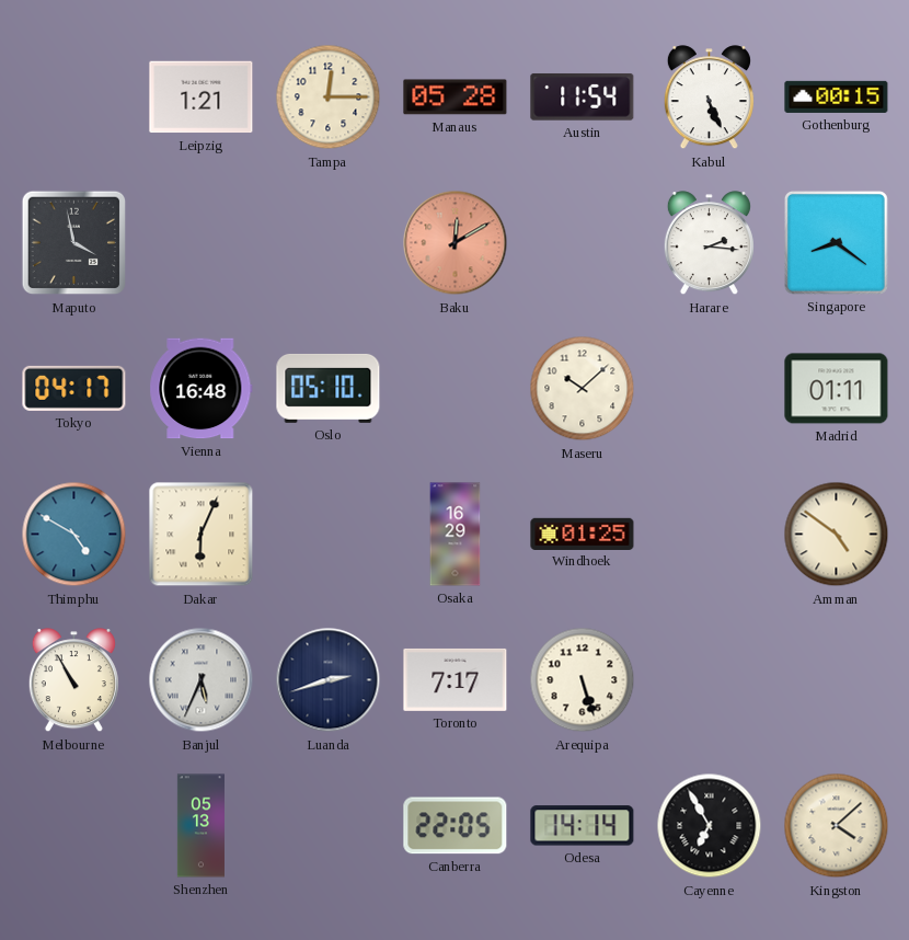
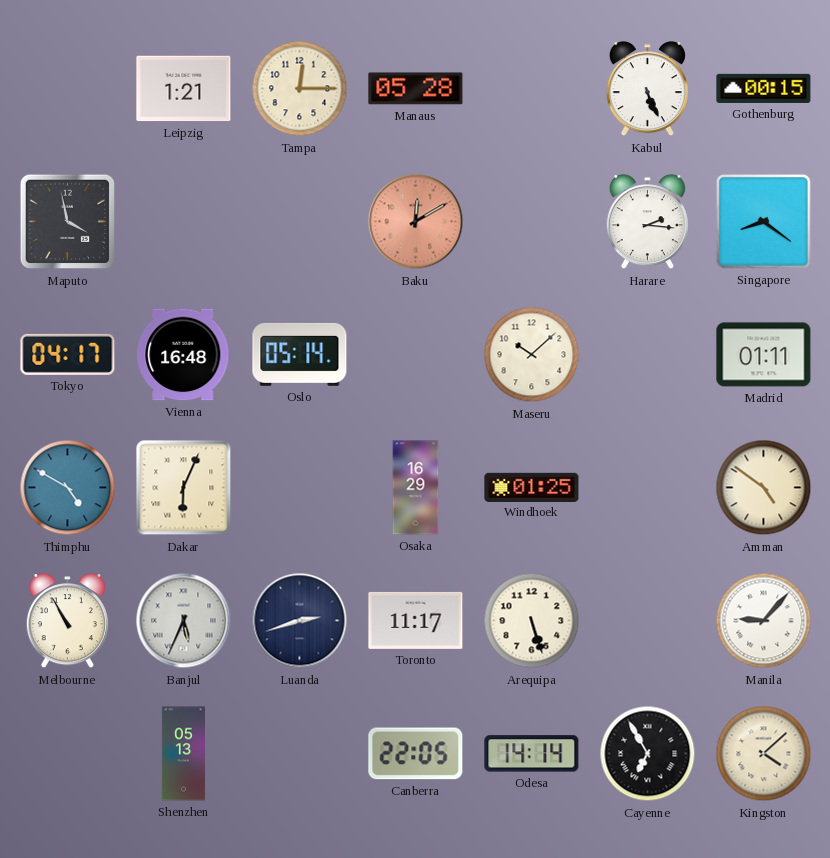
Austin: 11:54 -> none (583, 96)
Oslo: 05:10 -> 05:14 (300, 354)
Toronto: 7:17 -> 11:17 (416, 620)
Manila: none -> 9:07 (764, 621)
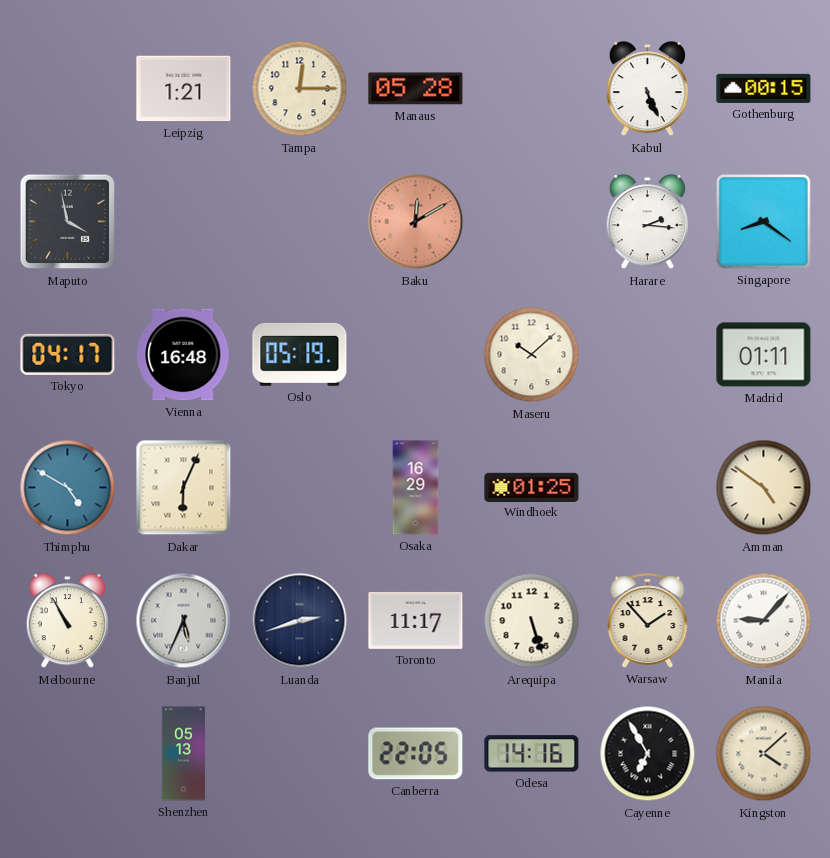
Oslo: 05:14 -> 05:19 (300, 354)
Warsaw: none -> 1:53 (648, 621)
Odesa: 14:14 -> 14:16 (532, 754)
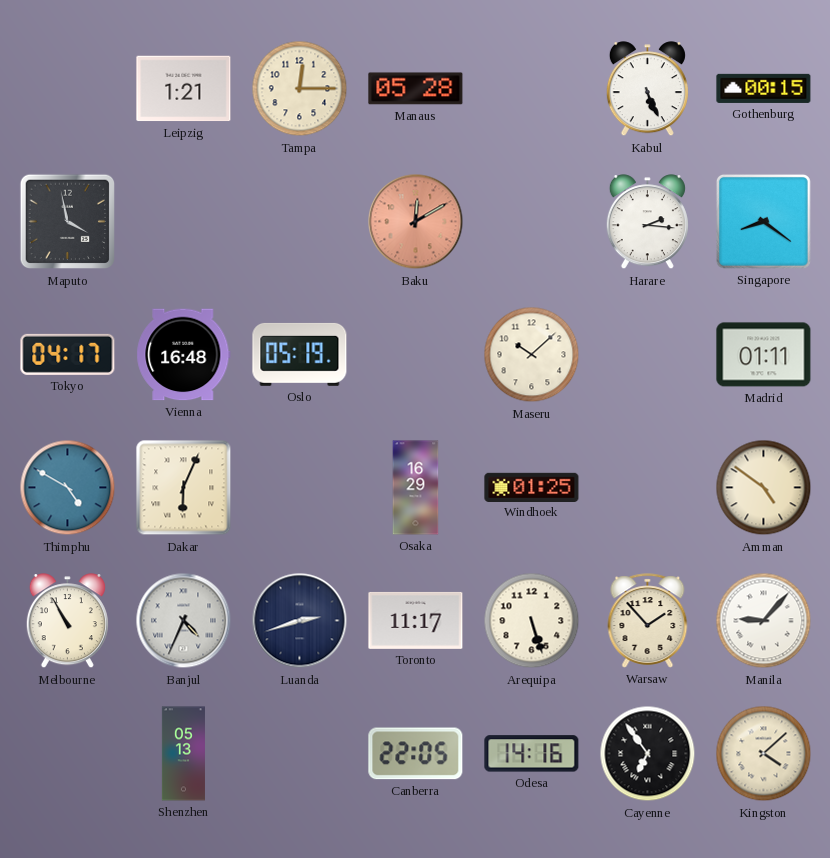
Banjul: 5:34 -> 4:34 (184, 621)
Cayenne: 6:55 -> 6:54 (648, 754)
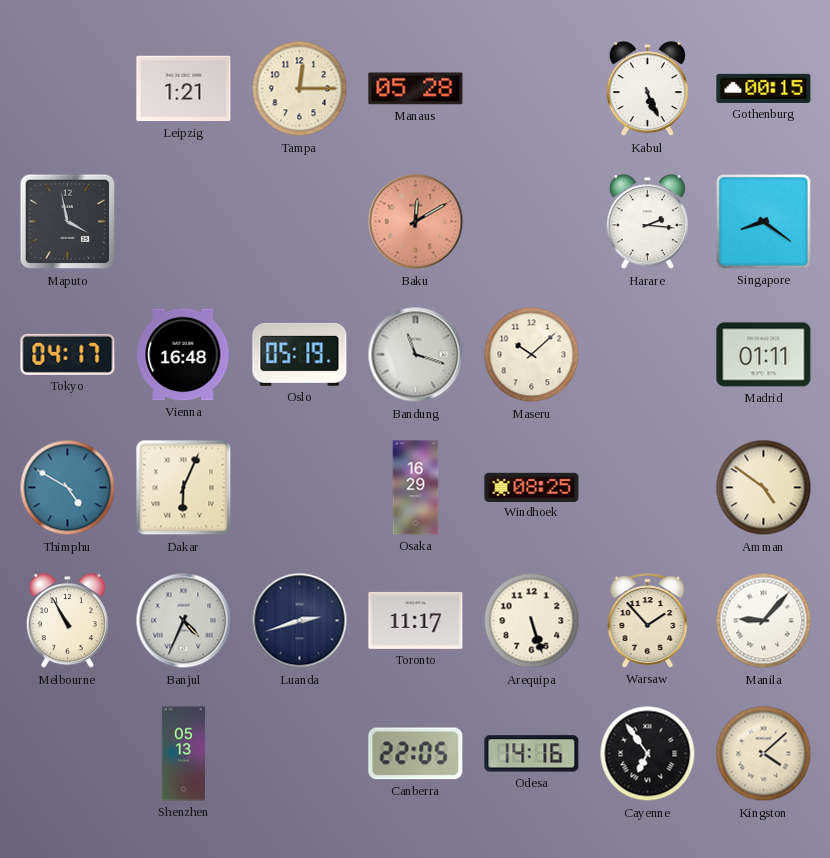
Bandung: none -> 11:18 (416, 355)
Windhoek: 01:25 -> 08:25 (532, 487)
